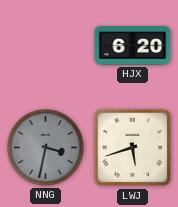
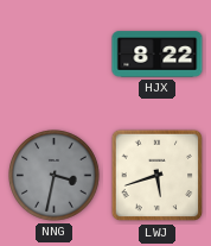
HJX: 6:20 -> 8:22 (158, 55)
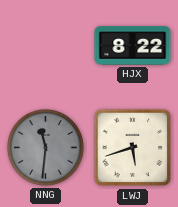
NNG: 3:32 -> 11:31 (46, 148)
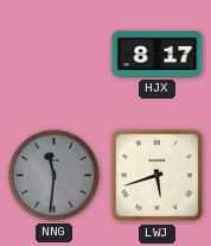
HJX: 8:22 -> 8:17 (158, 55)
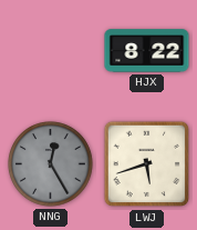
HJX: 8:17 -> 8:22 (147, 51)
NNG: 11:31 -> 12:25 (51, 164)
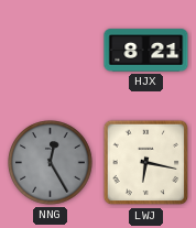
HJX: 8:22 -> 8:21 (146, 51)
LWJ: 5:42 -> 6:17 (146, 163)
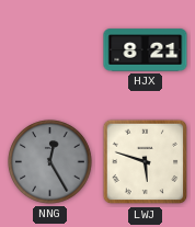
LWJ: 6:17 -> 5:48 (146, 162)
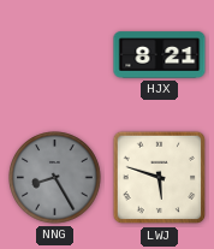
NNG: 12:25 -> 8:25 (55, 178)
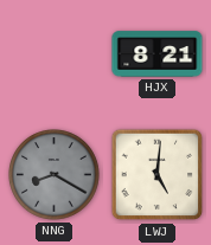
NNG: 8:25 -> 8:20 (55, 175)
LWJ: 5:48 -> 5:01 (158, 175)
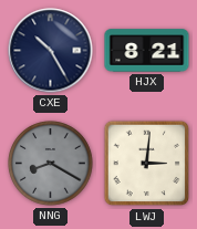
CXE: none -> 10:25 (51, 51)
LWJ: 5:01 -> 3:01 (147, 164)
